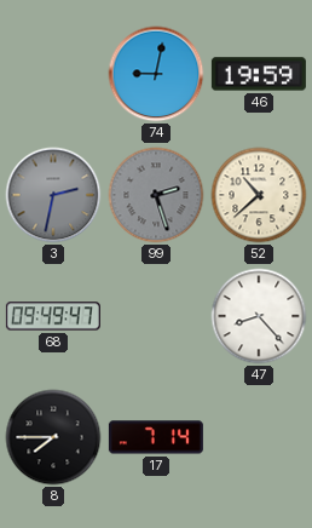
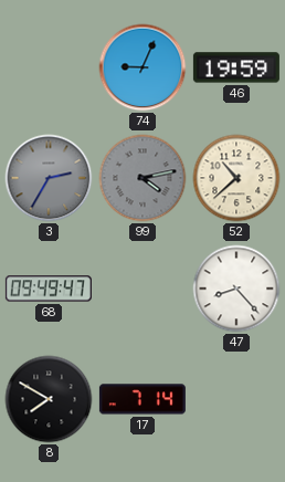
74: 9:02 -> 9:04 (142, 67)
3: 2:32 -> 2:35 (49, 178)
99: 2:27 -> 4:13 (142, 178)
8: 7:45 -> 7:50 (49, 399)
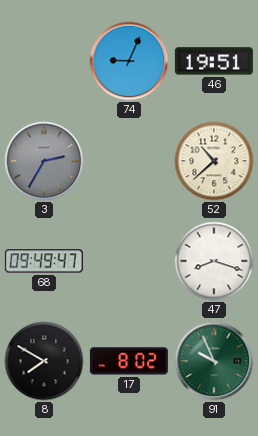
46: 19:59 -> 19:51 (214, 61)
99: 4:13 -> none (142, 178)
47: 8:23 -> 8:18 (214, 261)
17: 7:14 -> 8:02 (129, 361)
91: none -> 9:56 (214, 361)
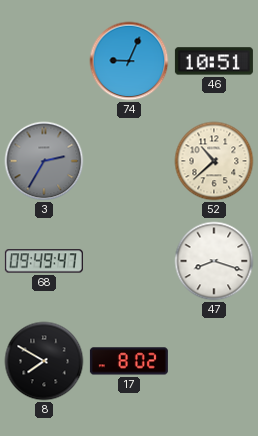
46: 19:51 -> 10:51 (214, 61)
91: 9:56 -> none (214, 361)
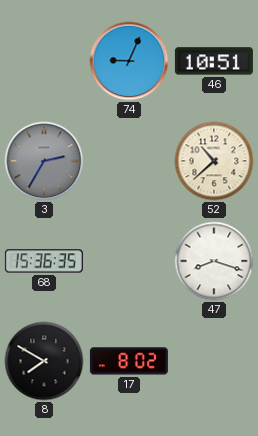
68: 09:49 -> 15:36 (44, 261)
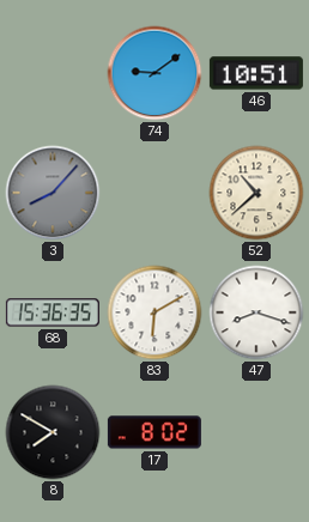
74: 9:04 -> 9:09 (154, 73)
3: 2:35 -> 8:07 (53, 193)
83: none -> 6:10 (154, 312)
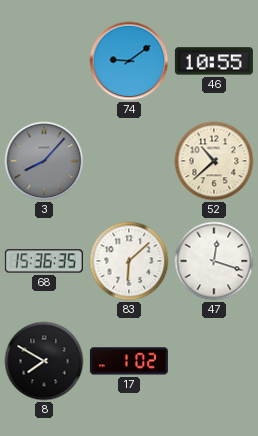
46: 10:51 -> 10:55 (214, 61)
83: 6:10 -> 6:08 (129, 261)
47: 8:18 -> 12:18 (214, 261)
17: 8:02 -> 1:02 (129, 361)
